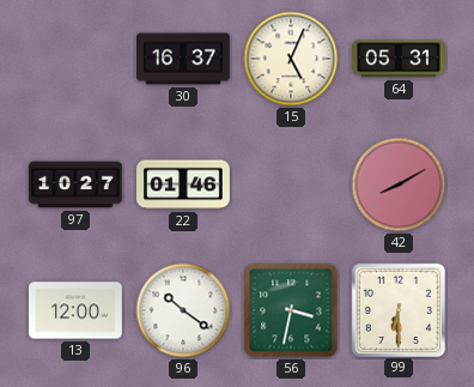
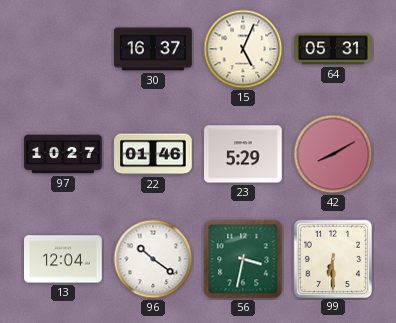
23: none -> 5:29 (244, 154)
13: 12:00 -> 12:04 (64, 259)
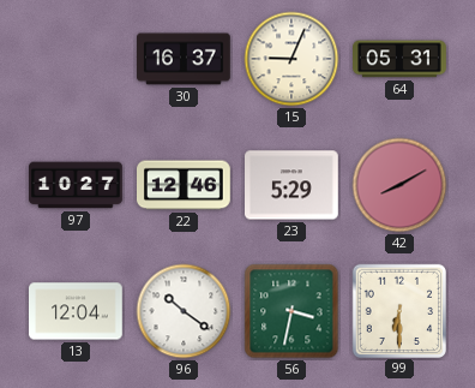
15: 5:04 -> 9:04 (291, 59)
22: 01:46 -> 12:46 (185, 185)
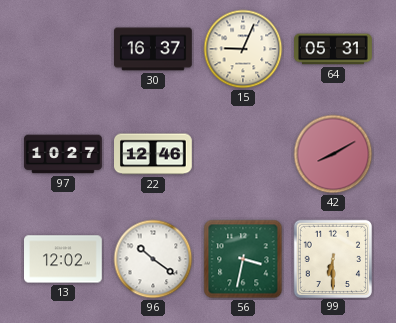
23: 5:29 -> none (293, 185)
13: 12:04 -> 12:02 (64, 259)
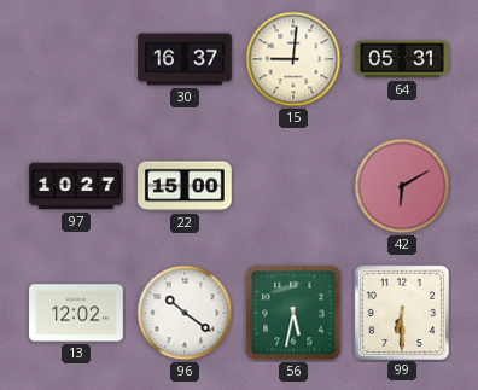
15: 9:04 -> 9:01 (293, 59)
22: 12:46 -> 15:00 (186, 186)
42: 8:10 -> 6:10 (402, 186)
56: 3:32 -> 5:32 (293, 313)
